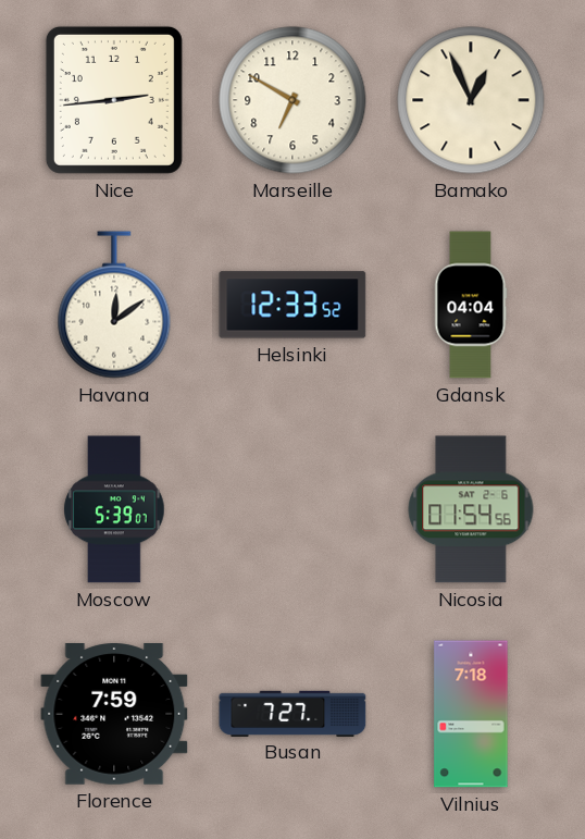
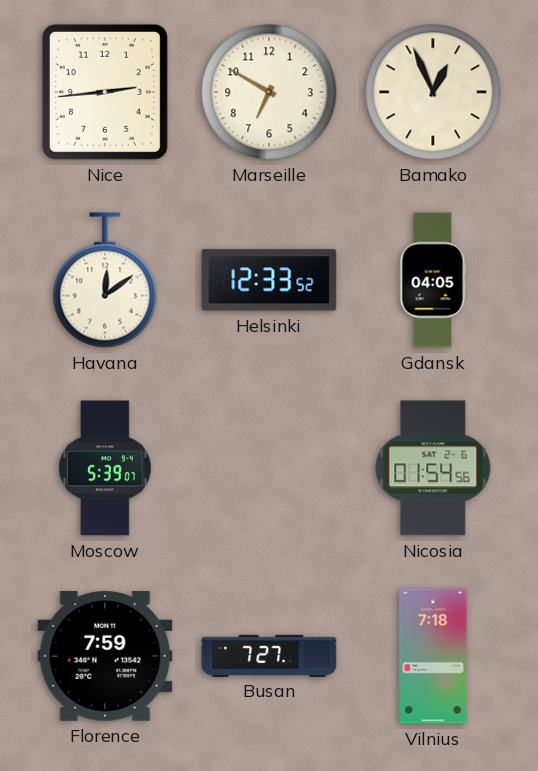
Gdansk: 04:04 -> 04:05 (433, 280)
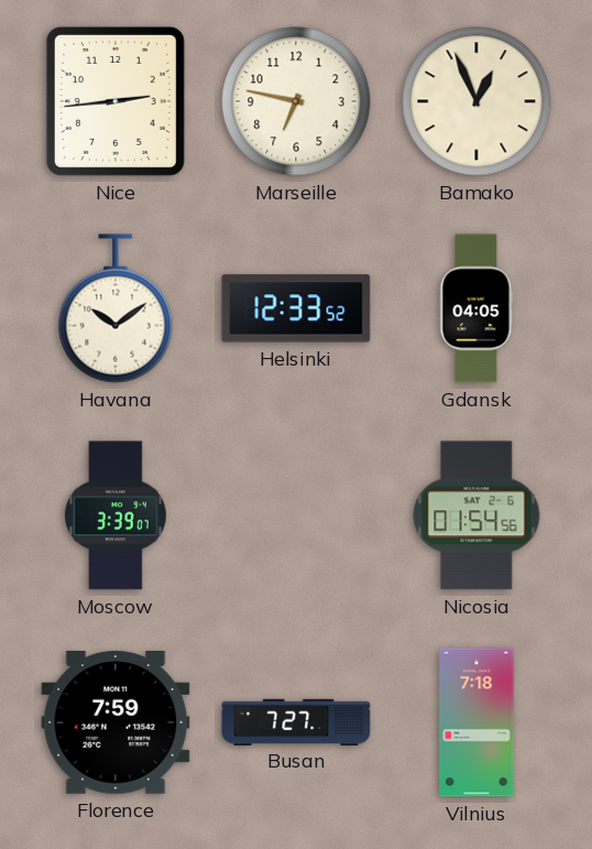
Marseille: 6:50 -> 6:47 (296, 101)
Havana: 12:09 -> 10:09 (116, 308)
Moscow: 5:39 -> 3:39 (116, 515)
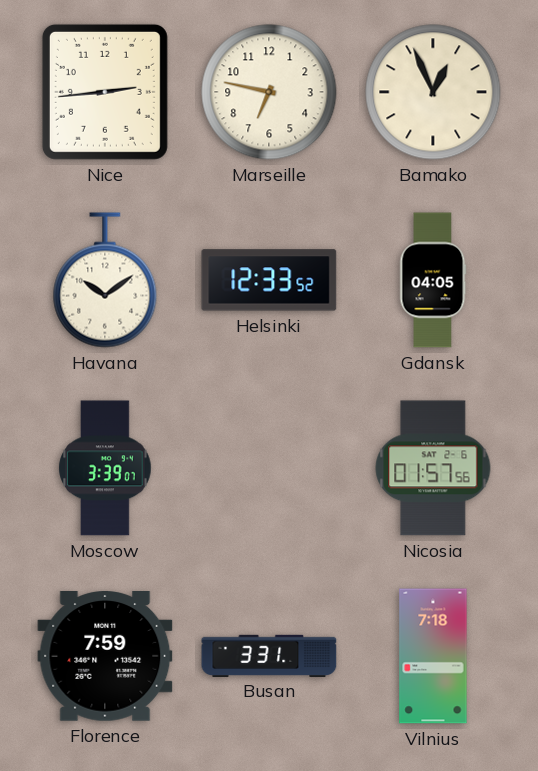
Nicosia: 01:54 -> 01:57 (433, 468)
Busan: 7:27 -> 3:31 (269, 655)
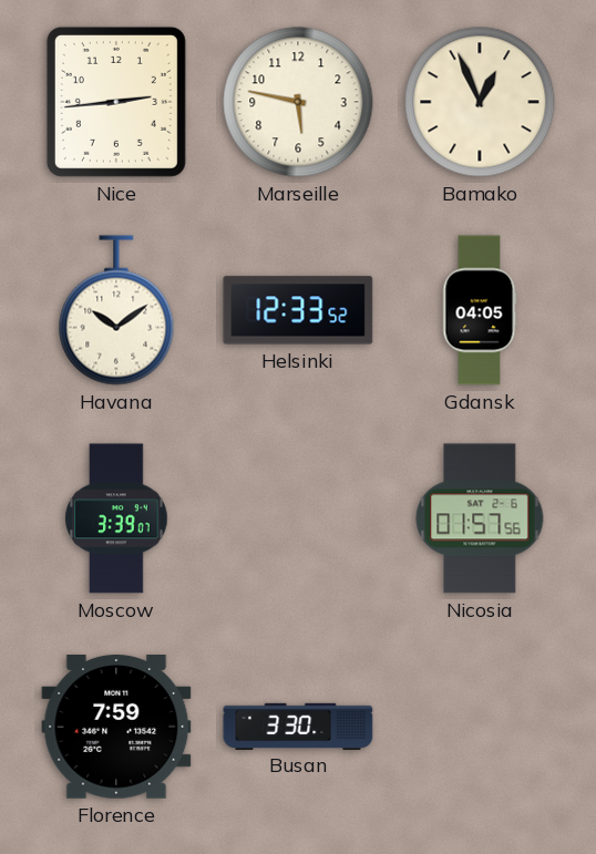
Marseille: 6:47 -> 5:47 (298, 102)
Busan: 3:31 -> 3:30 (298, 726)
Vilnius: 7:18 -> none (433, 656)
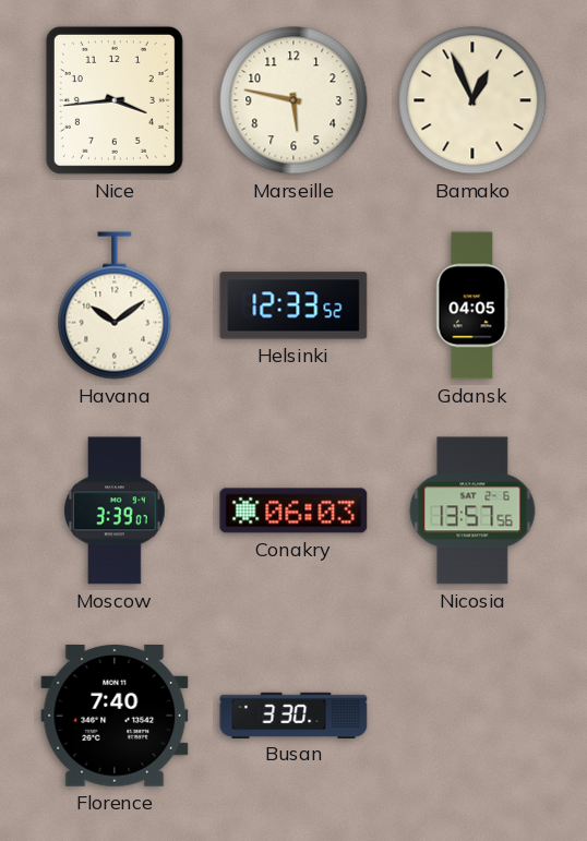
Nice: 2:44 -> 3:44 (115, 100)
Conakry: none -> 06:03 (293, 510)
Nicosia: 01:57 -> 13:57 (472, 510)
Florence: 7:59 -> 7:40 (115, 717)
